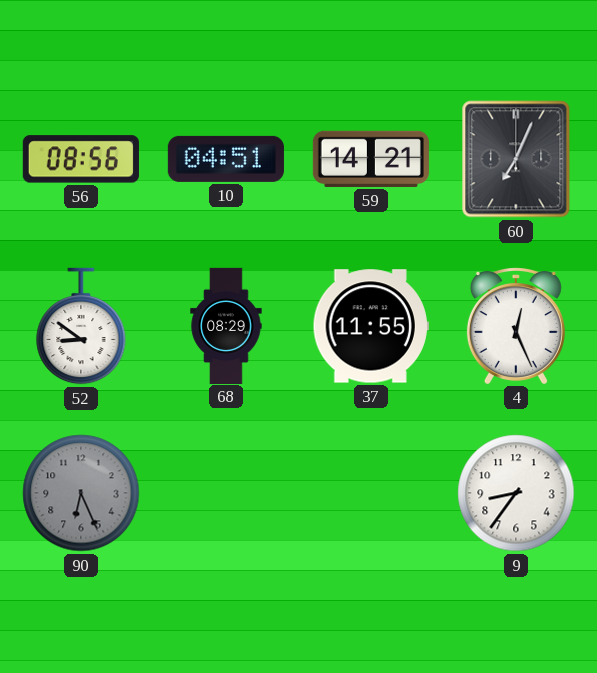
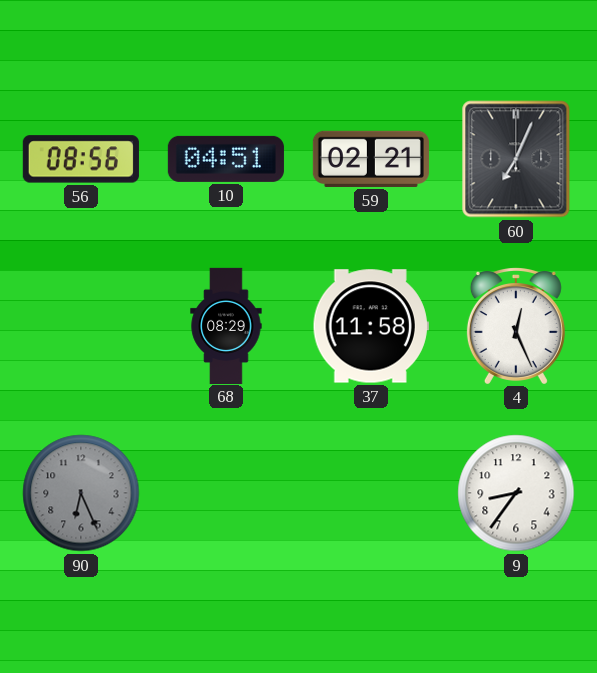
59: 14:21 -> 02:21 (371, 159)
52: 8:51 -> none (81, 326)
37: 11:55 -> 11:58 (371, 326)
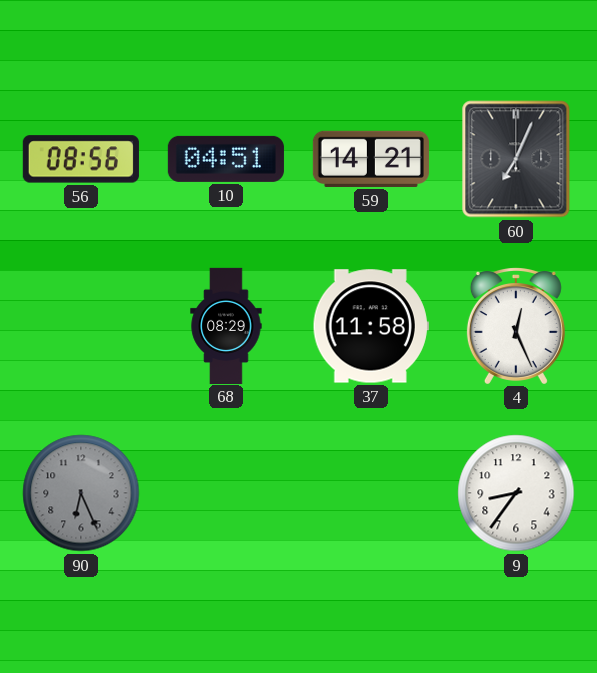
59: 02:21 -> 14:21 (371, 159)
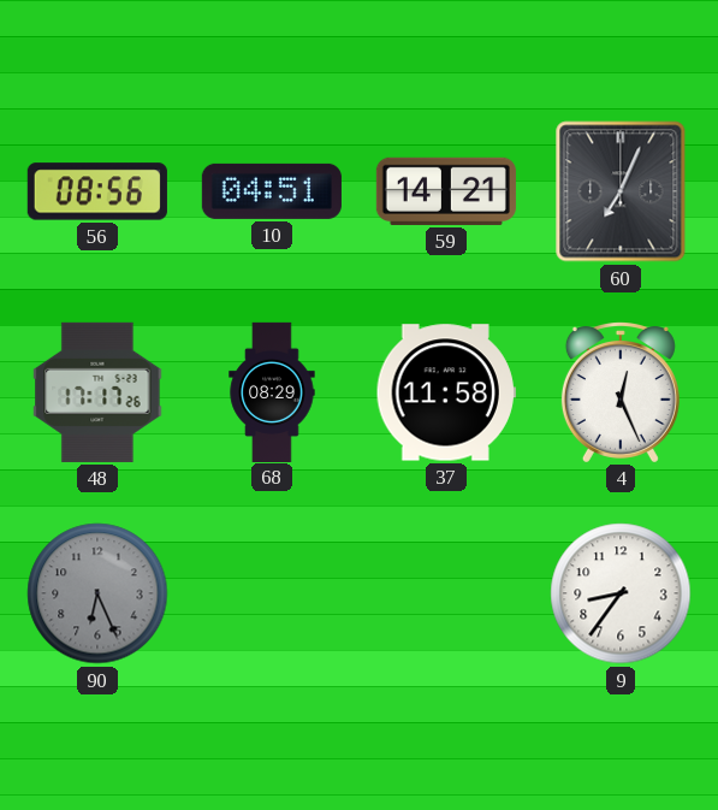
48: none -> 17:17 (97, 392)
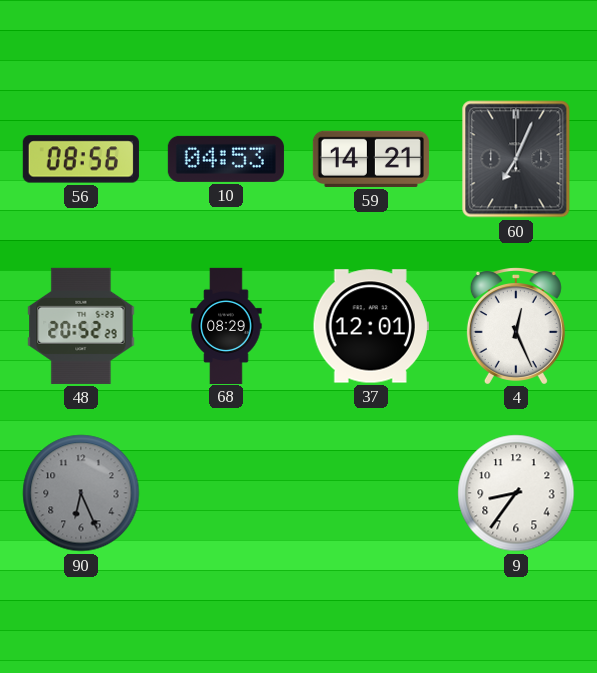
10: 04:51 -> 04:53 (226, 159)
48: 17:17 -> 20:52 (81, 326)
37: 11:58 -> 12:01 (371, 326)
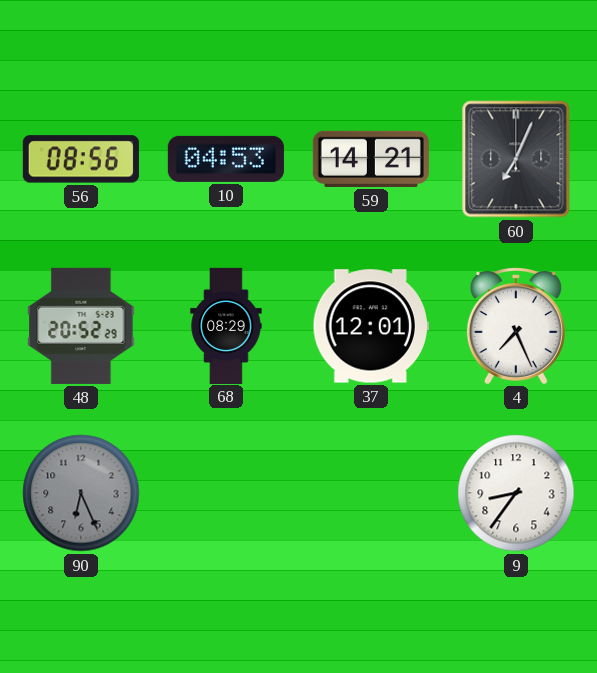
4: 12:26 -> 7:26 (516, 326)
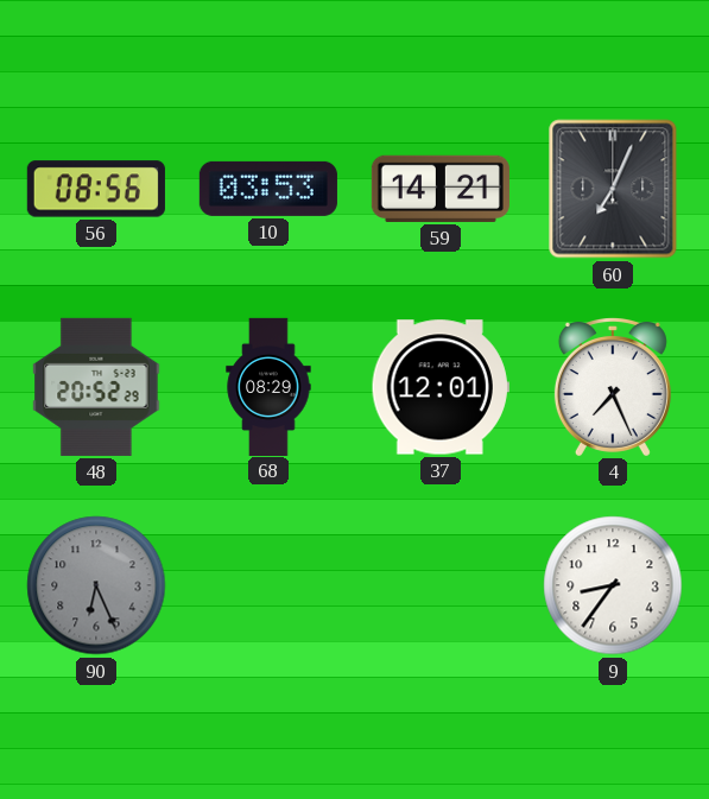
10: 04:53 -> 03:53 (268, 189)
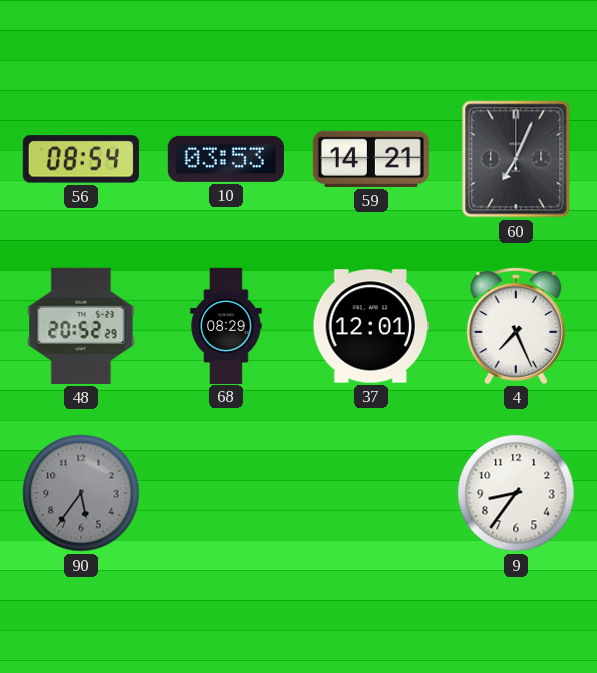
56: 08:56 -> 08:54 (81, 159)
90: 6:26 -> 5:36 (81, 493)
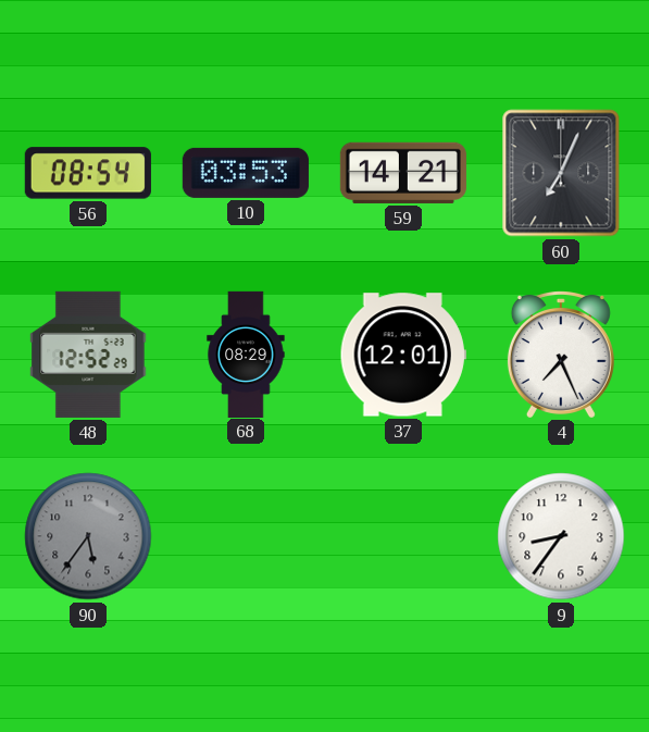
48: 20:52 -> 12:52 (88, 355)
